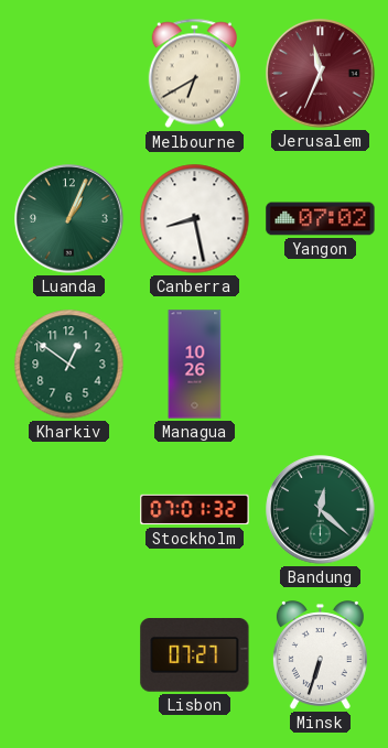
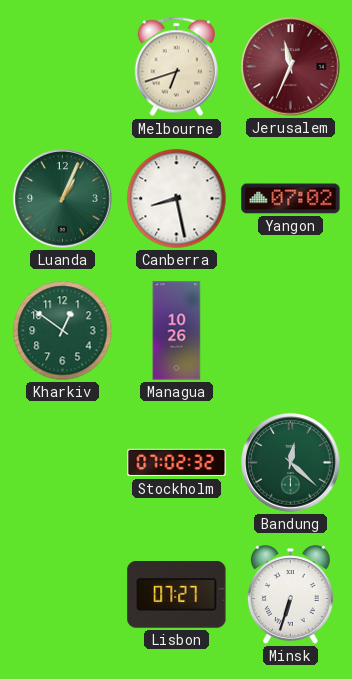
Melbourne: 6:40 -> 6:42 (176, 67)
Stockholm: 07:01 -> 07:02 (177, 463)
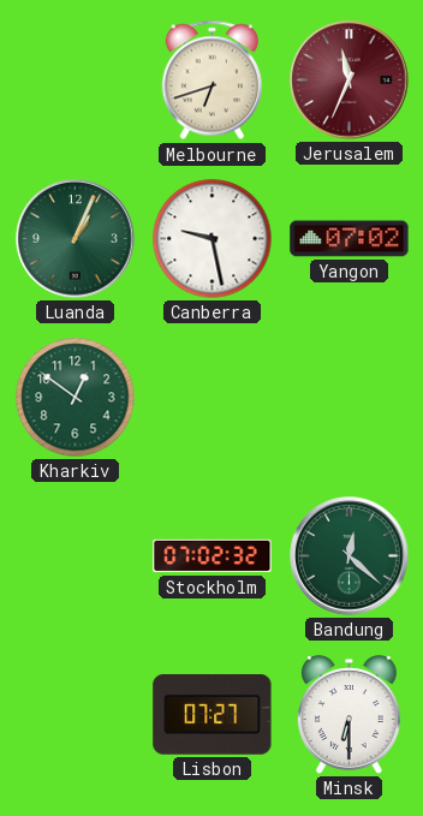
Canberra: 8:28 -> 9:28 (213, 239)
Managua: 10:26 -> none (177, 331)
Minsk: 6:33 -> 6:30 (348, 715)
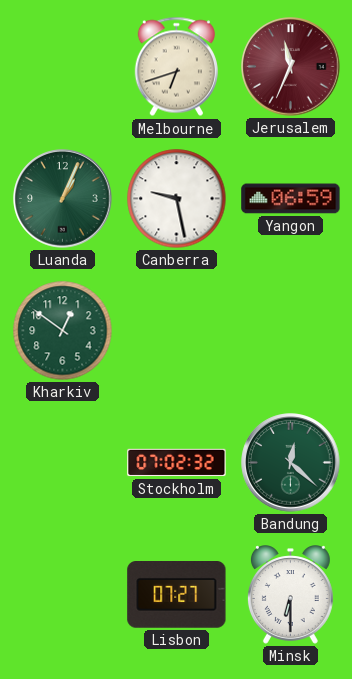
Yangon: 07:02 -> 06:59 (291, 199)
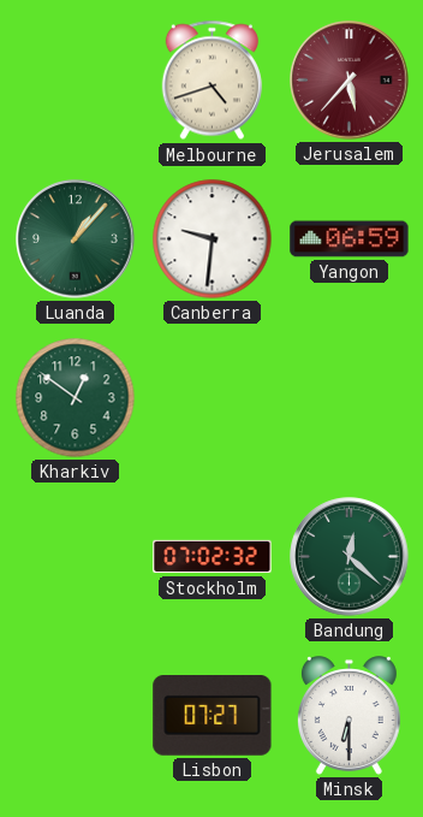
Melbourne: 6:42 -> 4:42 (211, 81)
Jerusalem: 11:34 -> 5:37 (350, 81)
Luanda: 1:04 -> 1:07 (76, 239)
Canberra: 9:28 -> 9:31 (213, 239)
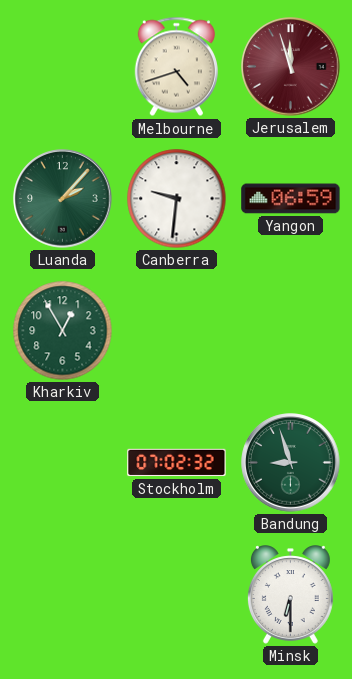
Jerusalem: 5:37 -> 11:57 (291, 67)
Luanda: 1:07 -> 2:07 (63, 199)
Kharkiv: 12:51 -> 12:55 (63, 331)
Bandung: 12:22 -> 8:57 (291, 463)
Lisbon: 07:27 -> none (213, 716)
